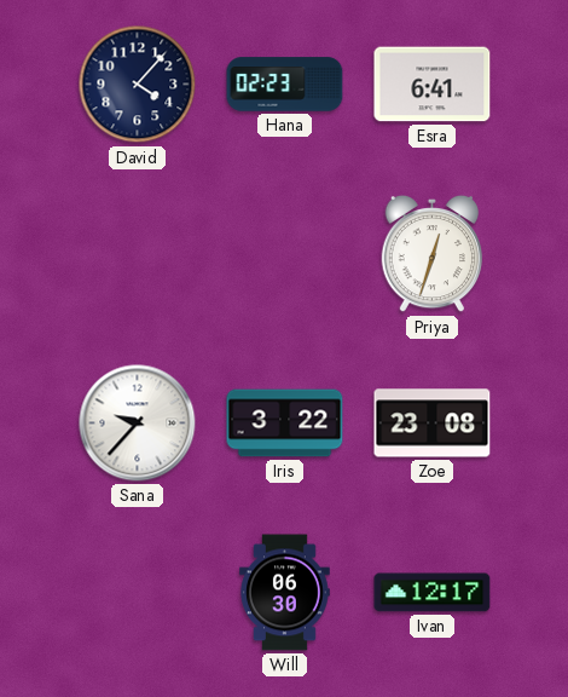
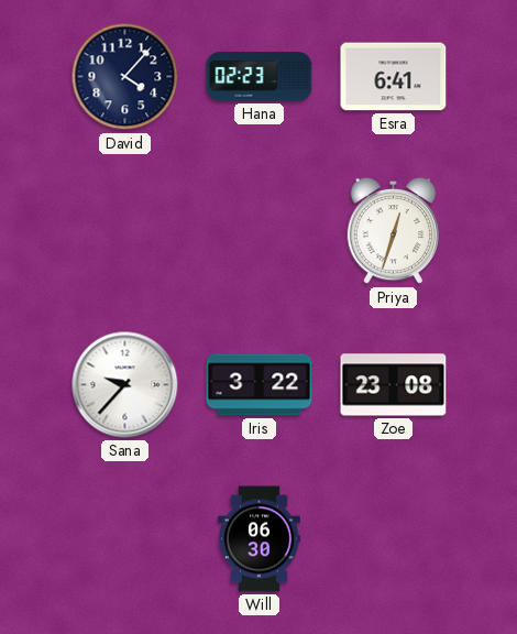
Ivan: 12:17 -> none (433, 593)
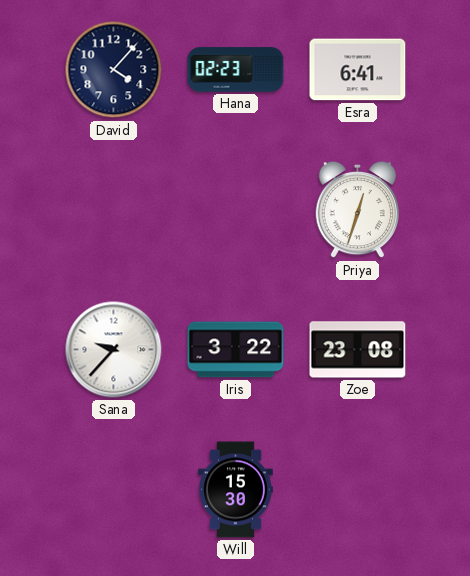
Will: 06:30 -> 15:30 (236, 490)
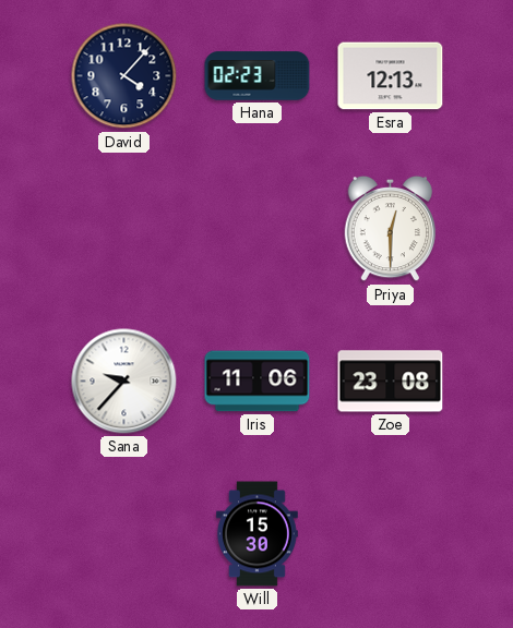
Esra: 6:41 -> 12:13 (391, 76)
Priya: 12:33 -> 12:30 (391, 229)
Iris: 3:22 -> 11:06 (258, 382)
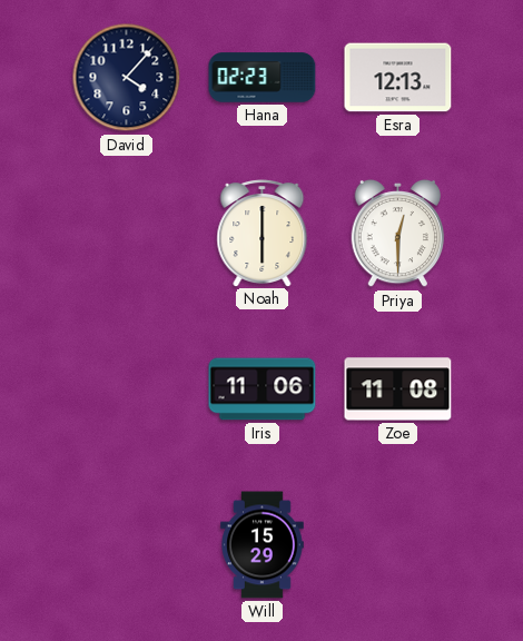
Noah: none -> 6:00 (263, 234)
Sana: 9:37 -> none (124, 382)
Zoe: 23:08 -> 11:08 (398, 389)
Will: 15:30 -> 15:29 (263, 545)
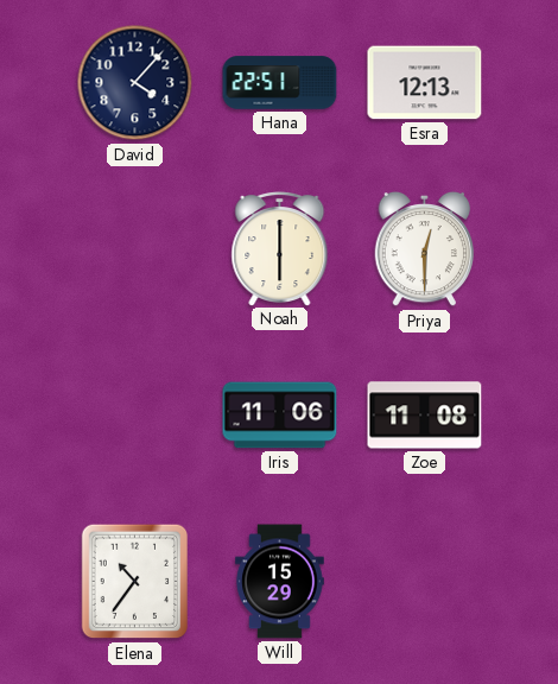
Hana: 02:23 -> 22:51 (280, 83)
Elena: none -> 10:36 (135, 582)
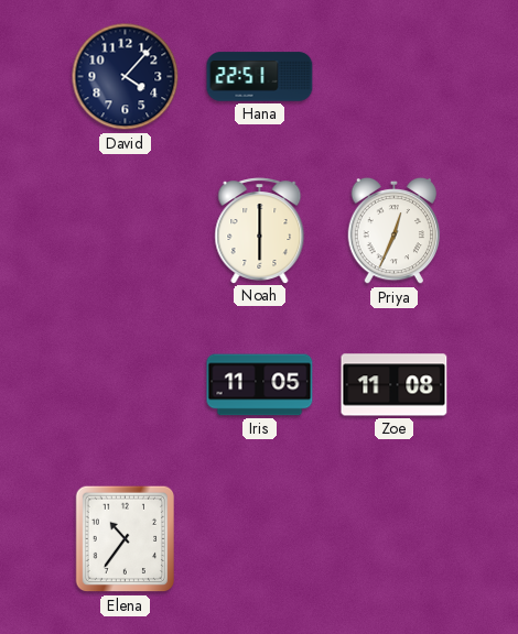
Esra: 12:13 -> none (425, 83)
Priya: 12:30 -> 12:34 (395, 231)
Iris: 11:06 -> 11:05 (260, 385)
Will: 15:29 -> none (280, 582)
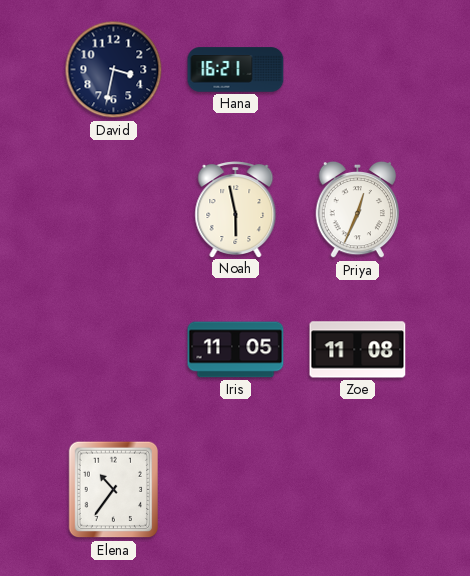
David: 4:07 -> 3:32 (114, 70)
Hana: 22:51 -> 16:21 (236, 70)
Noah: 6:00 -> 5:58 (236, 210)
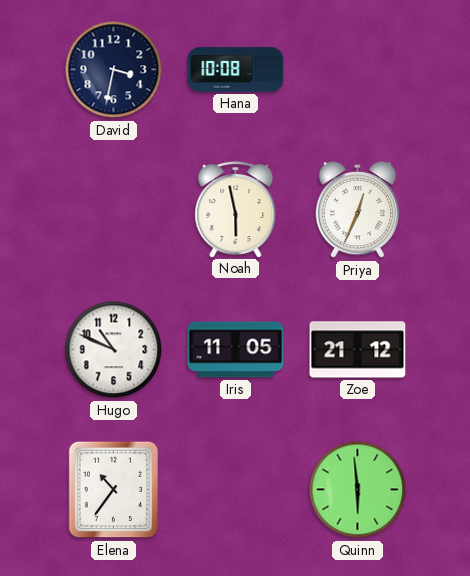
Hana: 16:21 -> 10:08 (236, 70)
Hugo: none -> 10:49 (114, 350)
Zoe: 11:08 -> 21:12 (358, 350)
Quinn: none -> 5:59 (358, 490)
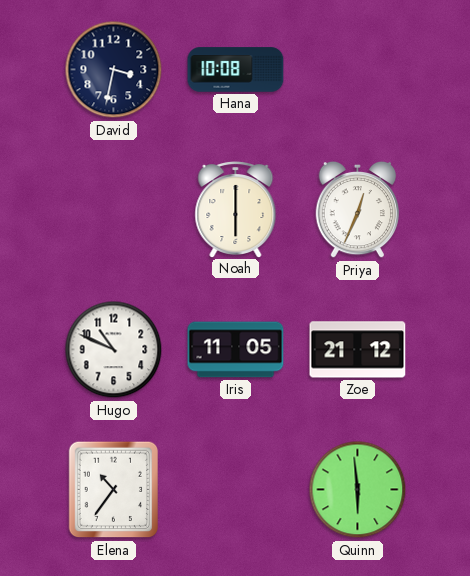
Noah: 5:58 -> 6:00 (236, 210)
